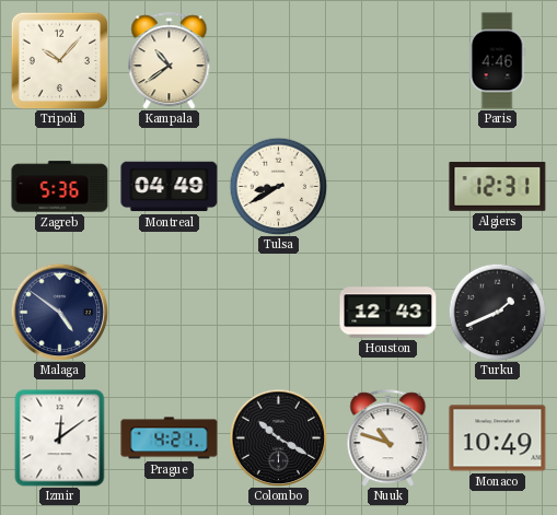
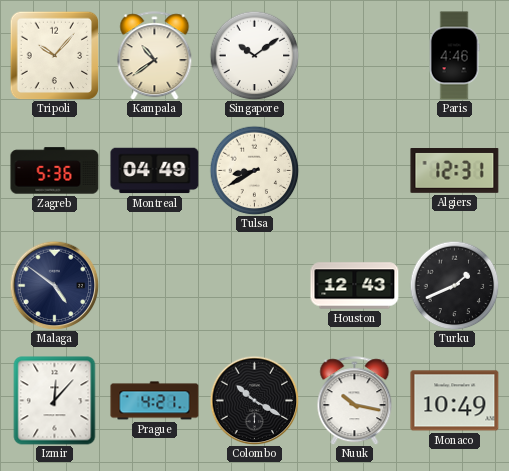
Singapore: none -> 10:09 (254, 55)
Izmir: 12:09 -> 12:07 (55, 401)
Nuuk: 10:48 -> 10:17 (355, 401)
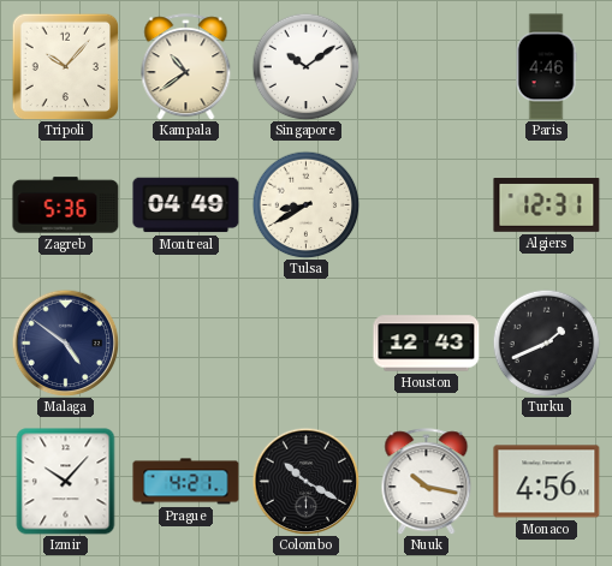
Izmir: 12:07 -> 10:07 (66, 482)
Monaco: 10:49 -> 4:56 (547, 482)
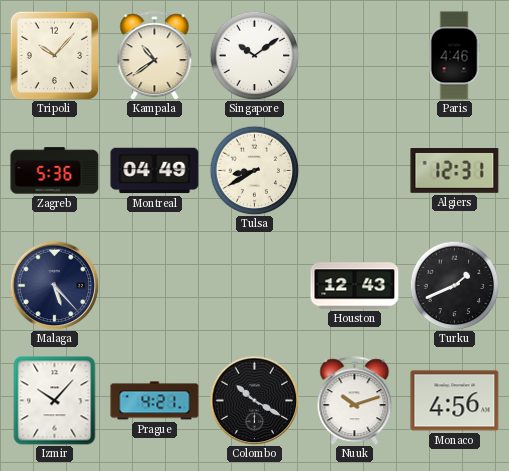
Malaga: 4:51 -> 5:23 (54, 285)
Nuuk: 10:17 -> 10:12 (355, 401)
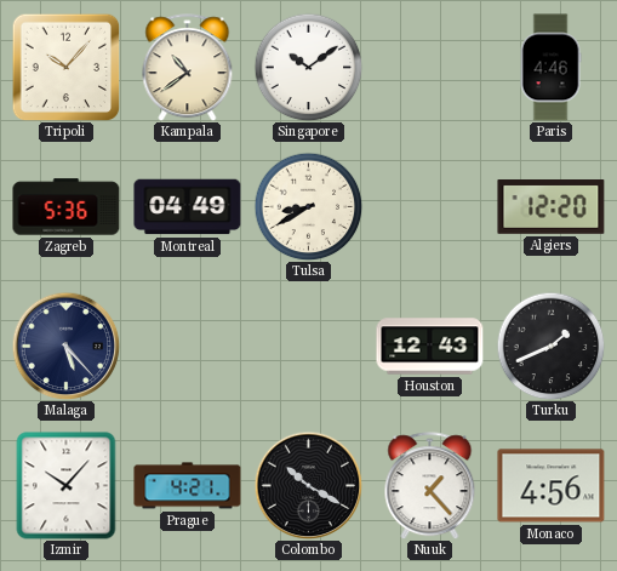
Algiers: 12:31 -> 12:20 (552, 207)
Nuuk: 10:12 -> 1:23 (430, 486)
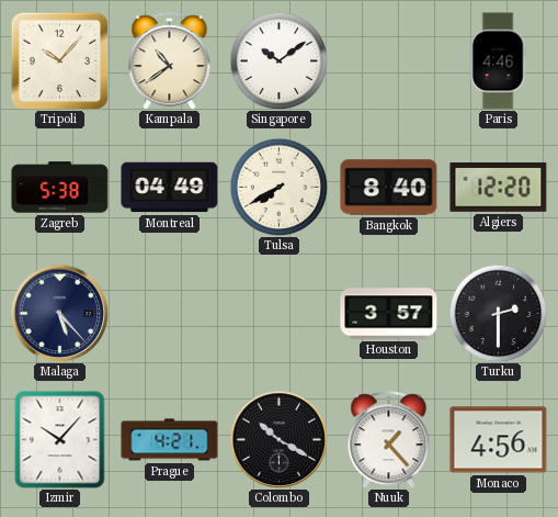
Zagreb: 5:36 -> 5:38 (60, 188)
Tulsa: 8:40 -> 7:40 (278, 187)
Bangkok: none -> 8:40 (389, 188)
Houston: 12:43 -> 3:57 (389, 314)
Turku: 1:41 -> 2:30 (498, 313)
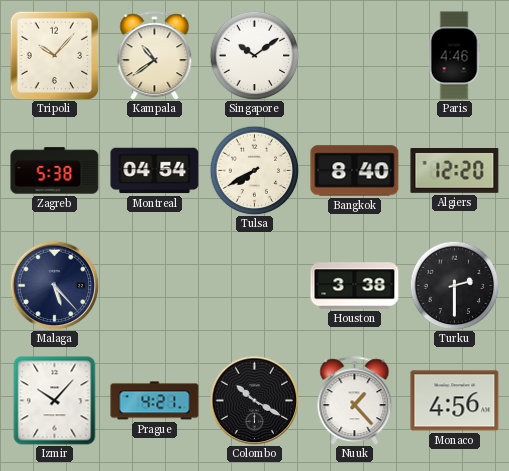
Montreal: 04:49 -> 04:54 (155, 171)
Houston: 3:57 -> 3:38 (355, 286)
